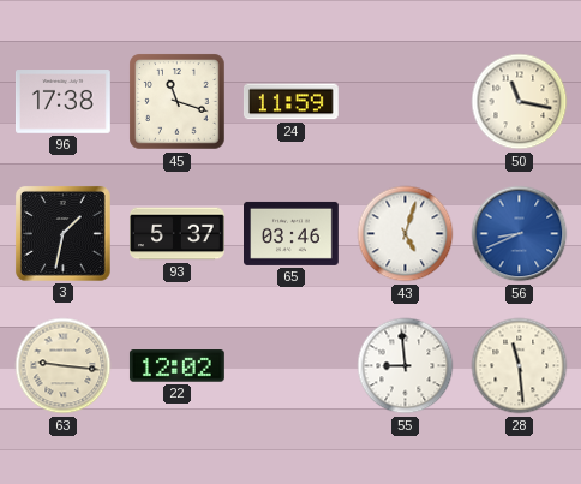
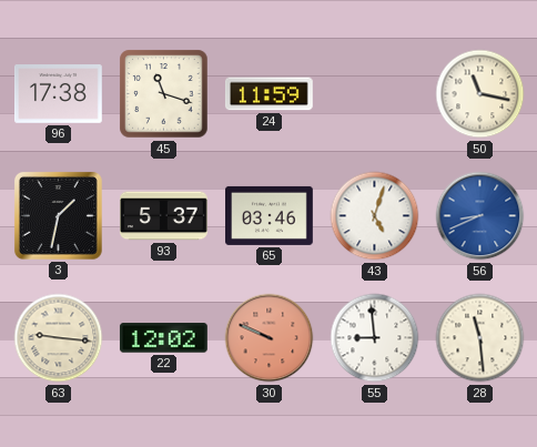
30: none -> 9:49 (270, 338)
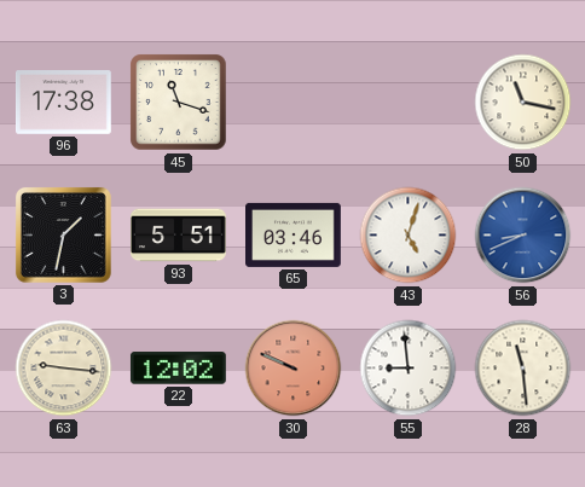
24: 11:59 -> none (268, 94)
93: 5:37 -> 5:51 (179, 236)
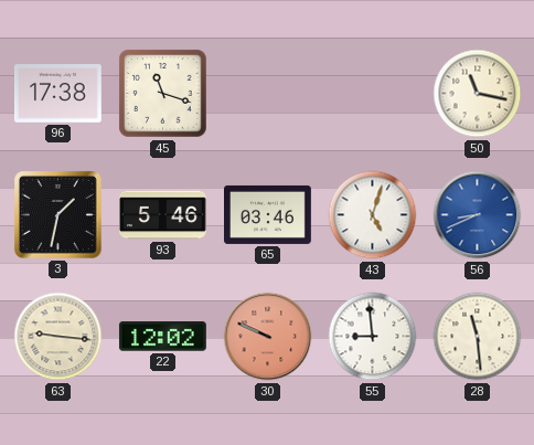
93: 5:51 -> 5:46 (163, 215)
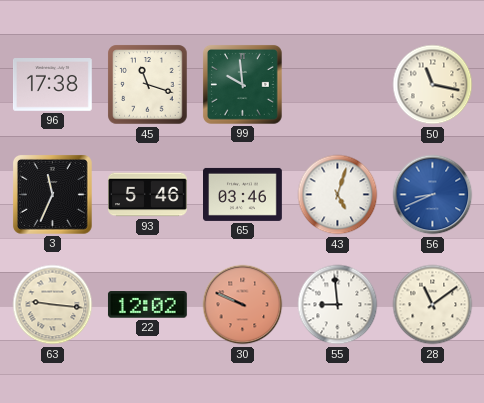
99: none -> 9:59 (242, 84)
3: 1:32 -> 11:34 (52, 194)
28: 11:29 -> 11:09 (433, 305)
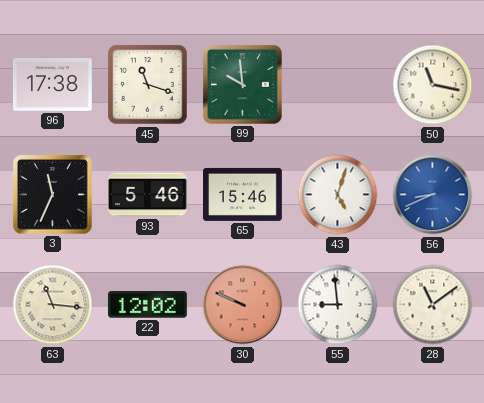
65: 03:46 -> 15:46 (243, 194)
63: 9:16 -> 11:16 (53, 305)
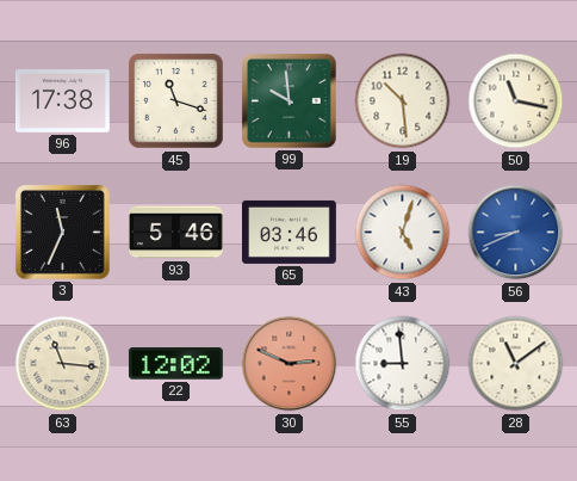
19: none -> 10:29 (403, 101)
65: 15:46 -> 03:46 (290, 232)
30: 9:49 -> 2:49 (290, 364)
